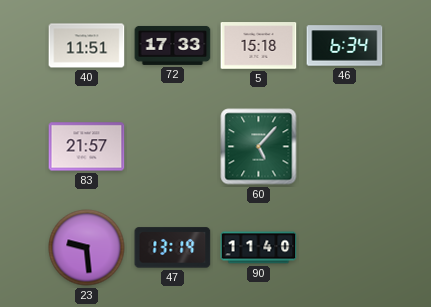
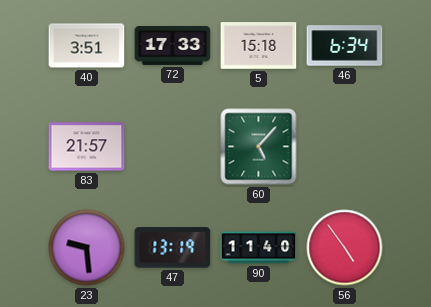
40: 11:51 -> 3:51 (87, 46)
56: none -> 4:54 (345, 248)
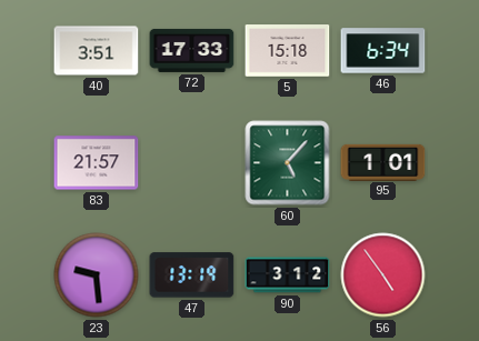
95: none -> 1:01 (383, 162)
90: 11:40 -> 3:12 (288, 275)
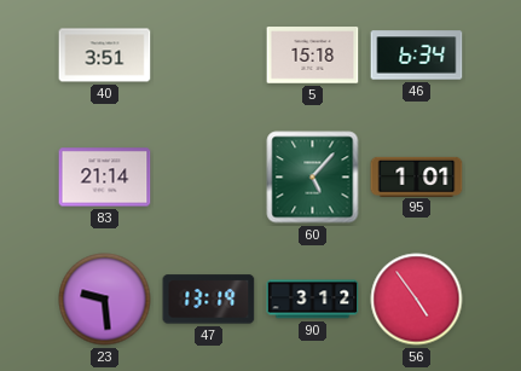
72: 17:33 -> none (192, 50)
83: 21:57 -> 21:14 (105, 178)
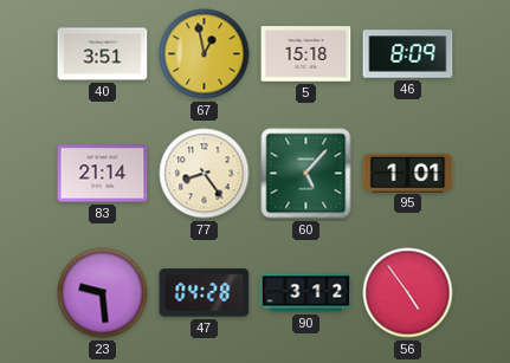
67: none -> 12:58 (205, 54)
46: 6:34 -> 8:09 (408, 54)
77: none -> 8:24 (205, 174)
47: 13:19 -> 04:28 (205, 293)
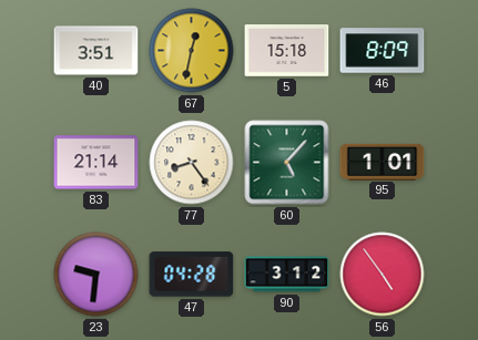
67: 12:58 -> 12:32 (192, 51)
23: 9:29 -> 9:31 (96, 275)
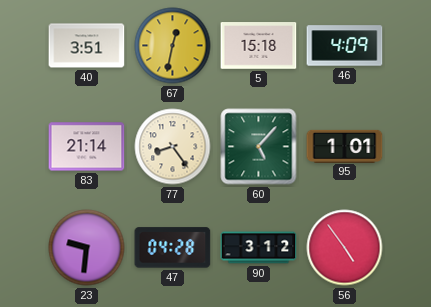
46: 8:09 -> 4:09 (345, 46)
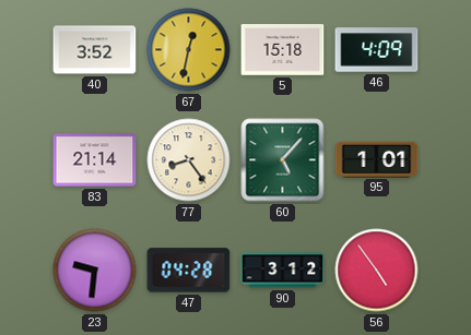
40: 3:51 -> 3:52 (95, 50)
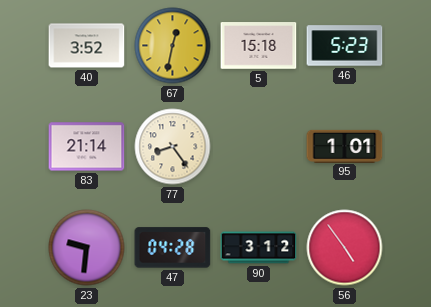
46: 4:09 -> 5:23 (345, 46)
60: 5:07 -> none (283, 160)
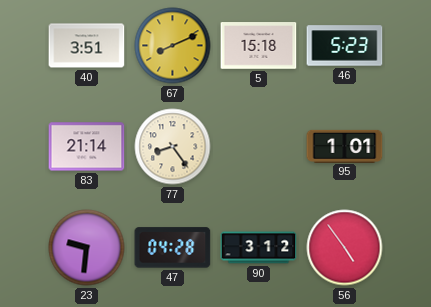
40: 3:52 -> 3:51 (87, 46)
67: 12:32 -> 8:11 (173, 46)
